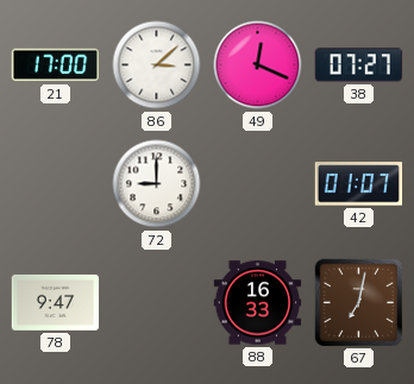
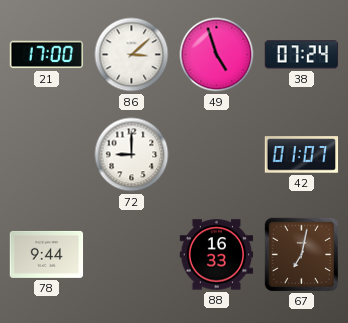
49: 12:19 -> 4:57 (217, 55)
38: 07:27 -> 07:24 (302, 55)
78: 9:47 -> 9:44 (47, 254)
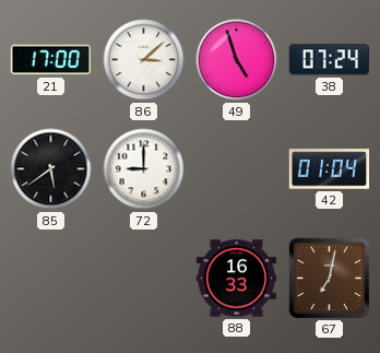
85: none -> 5:39 (51, 169)
42: 01:07 -> 01:04 (330, 169)
78: 9:44 -> none (47, 254)
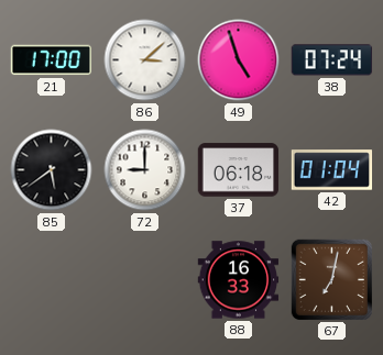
37: none -> 06:18 (239, 170)
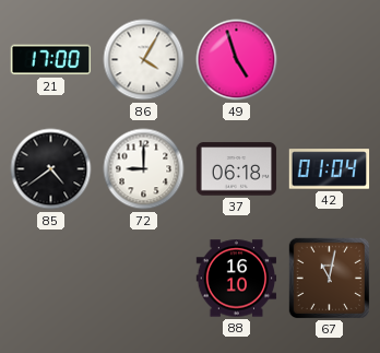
86: 3:08 -> 4:05 (144, 60)
38: 07:24 -> none (332, 60)
85: 5:39 -> 4:39 (51, 169)
88: 16:33 -> 16:10 (237, 279)
67: 7:02 -> 11:02 (329, 278)
